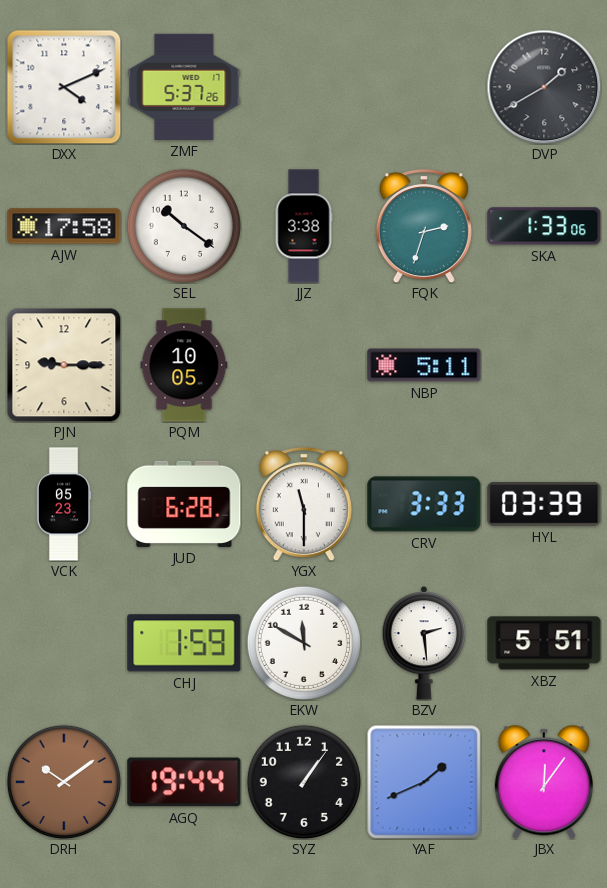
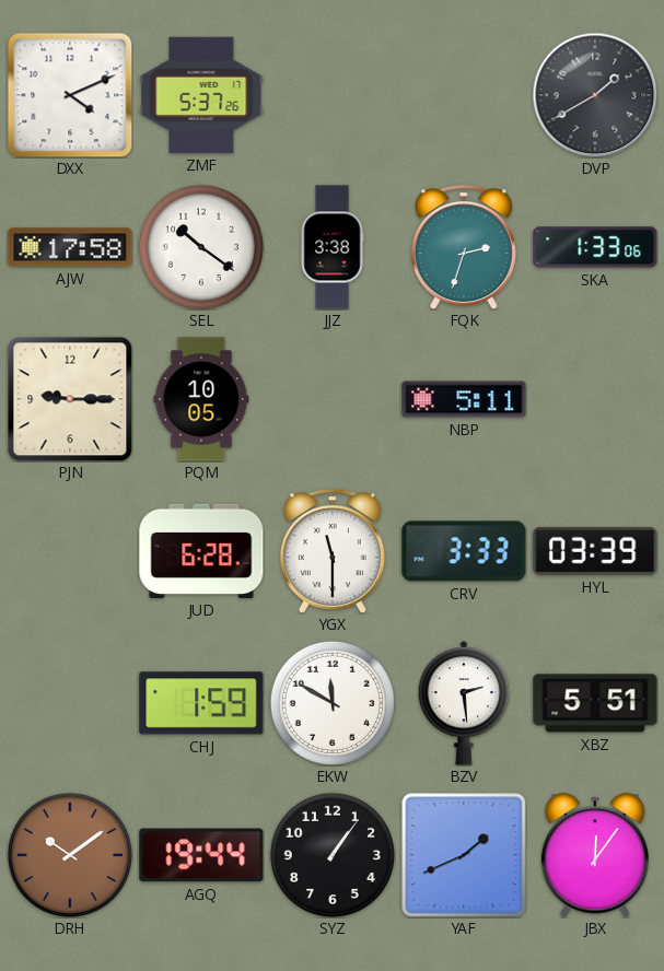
VCK: 05:23 -> none (64, 504)
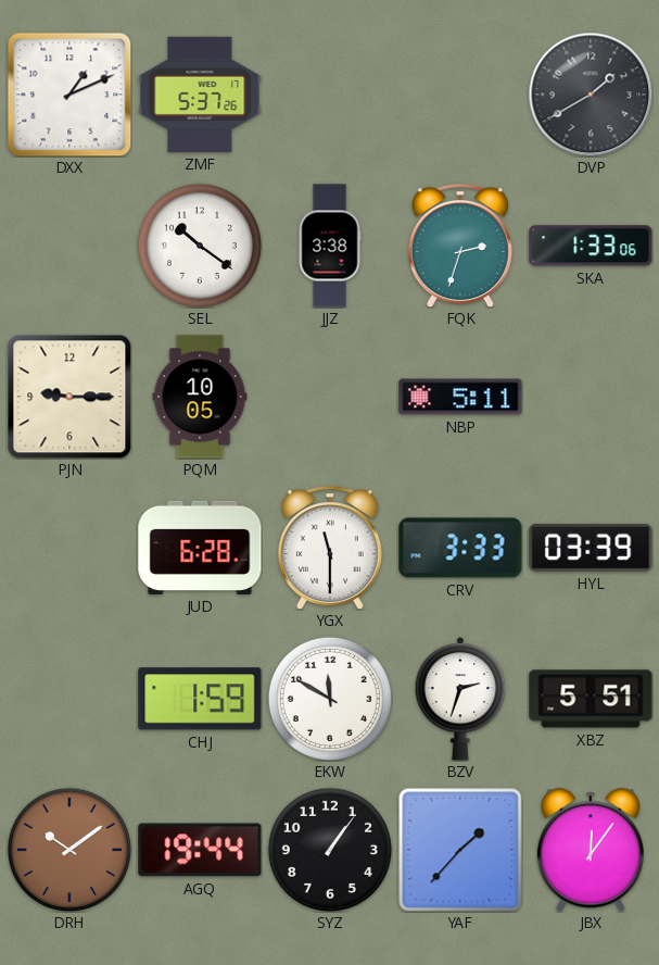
DXX: 4:11 -> 1:11 (69, 95)
AJW: 17:58 -> none (70, 247)
BZV: 2:29 -> 2:33 (460, 699)
YAF: 1:41 -> 1:37 (460, 850)
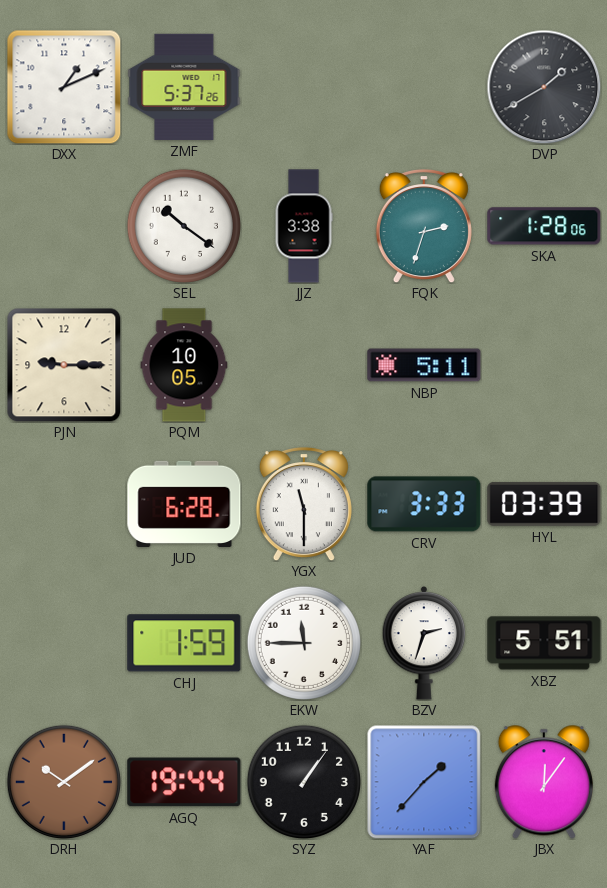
SKA: 1:33 -> 1:28 (544, 226)
EKW: 11:50 -> 11:45 (304, 643)
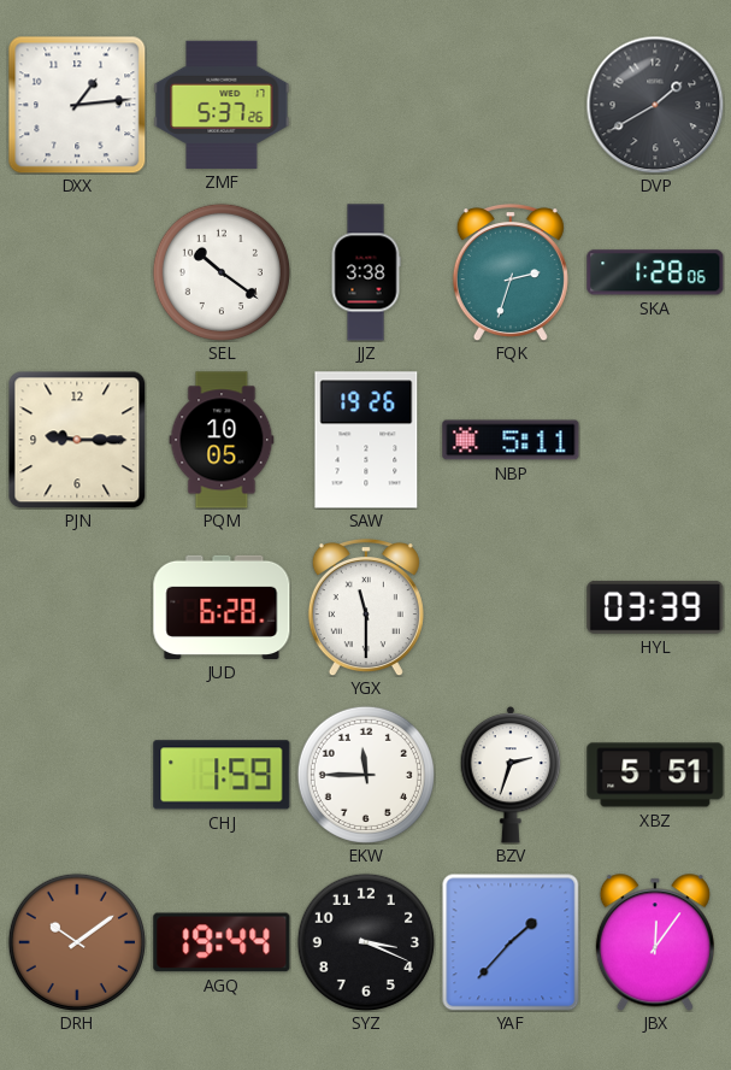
DXX: 1:11 -> 1:14 (77, 105)
SAW: none -> 19:26 (366, 440)
CRV: 3:33 -> none (424, 504)
SYZ: 1:06 -> 3:19 (366, 942)
